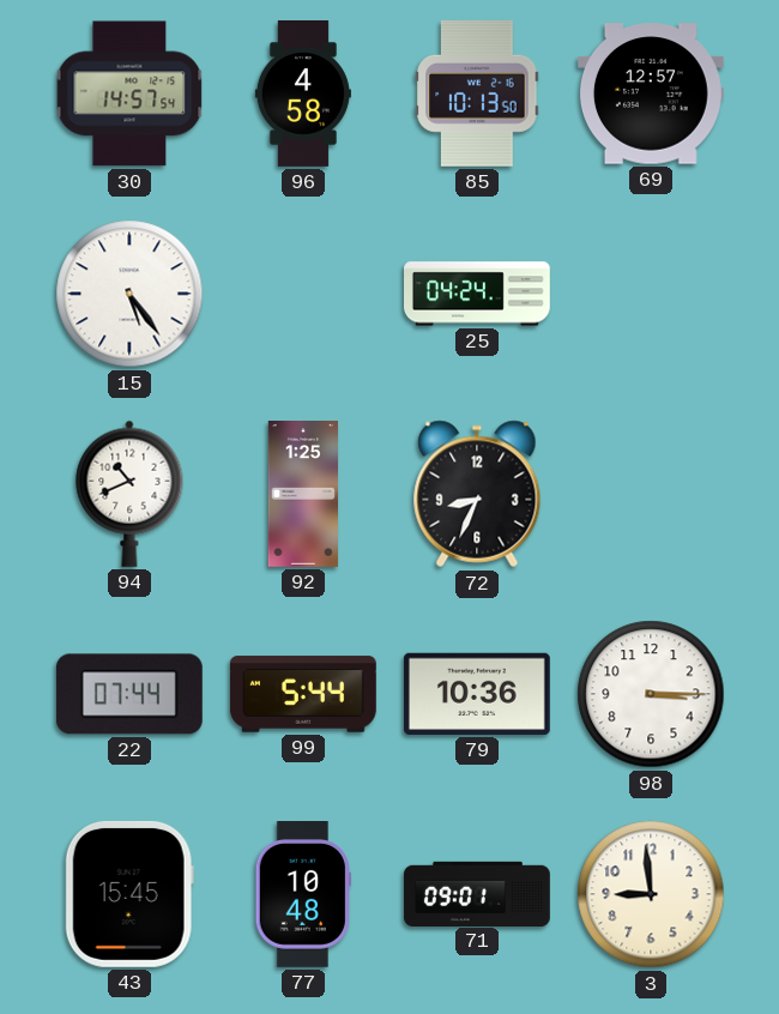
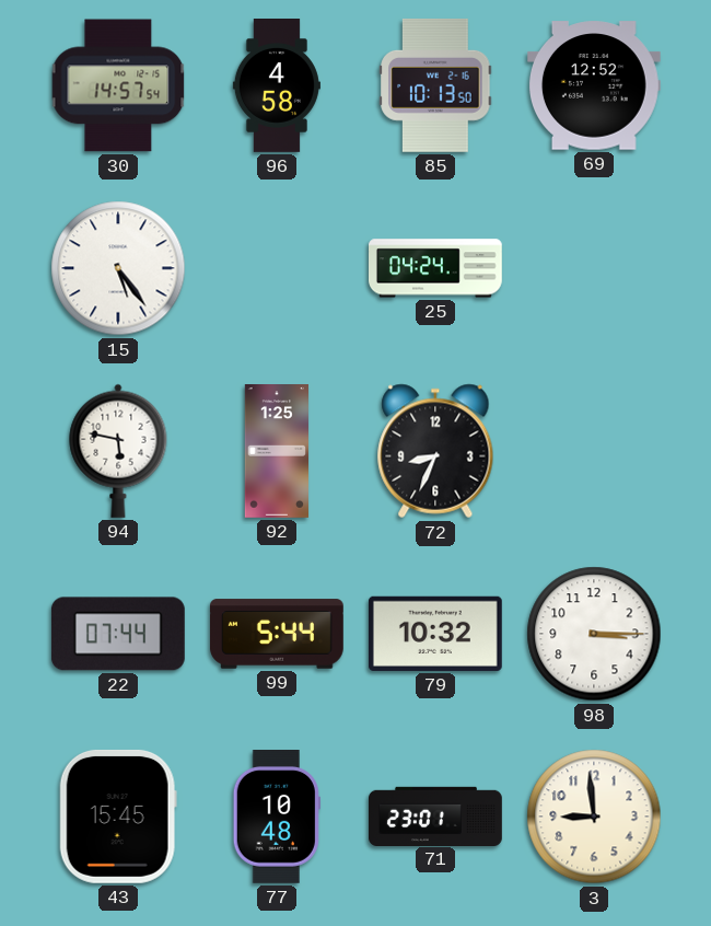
69: 12:57 -> 12:52 (594, 85)
94: 10:41 -> 5:47 (118, 451)
79: 10:36 -> 10:32 (435, 634)
71: 09:01 -> 23:01 (436, 815)
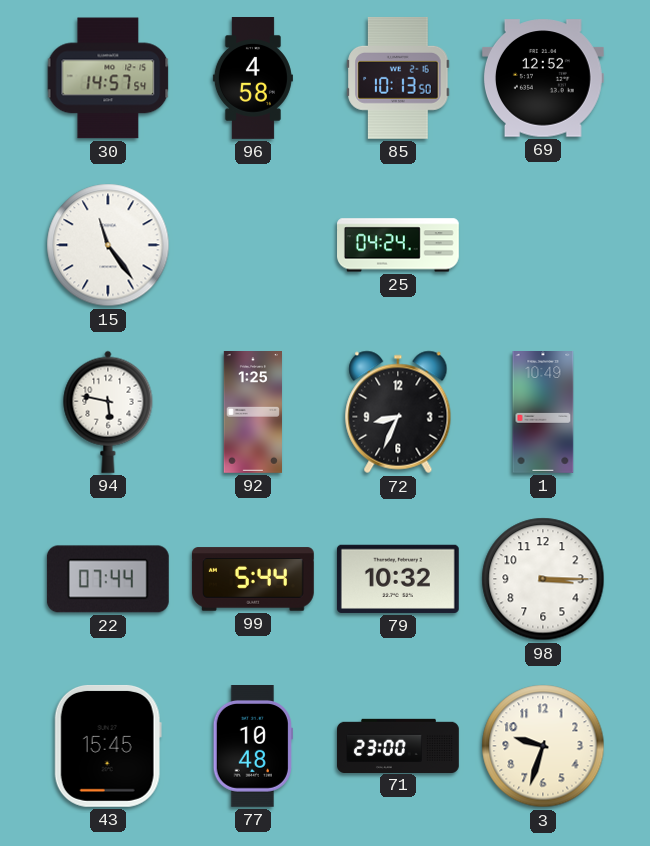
15: 5:24 -> 11:24 (108, 245)
1: none -> 10:49 (543, 413)
71: 23:01 -> 23:00 (399, 745)
3: 8:59 -> 9:33 (543, 746)
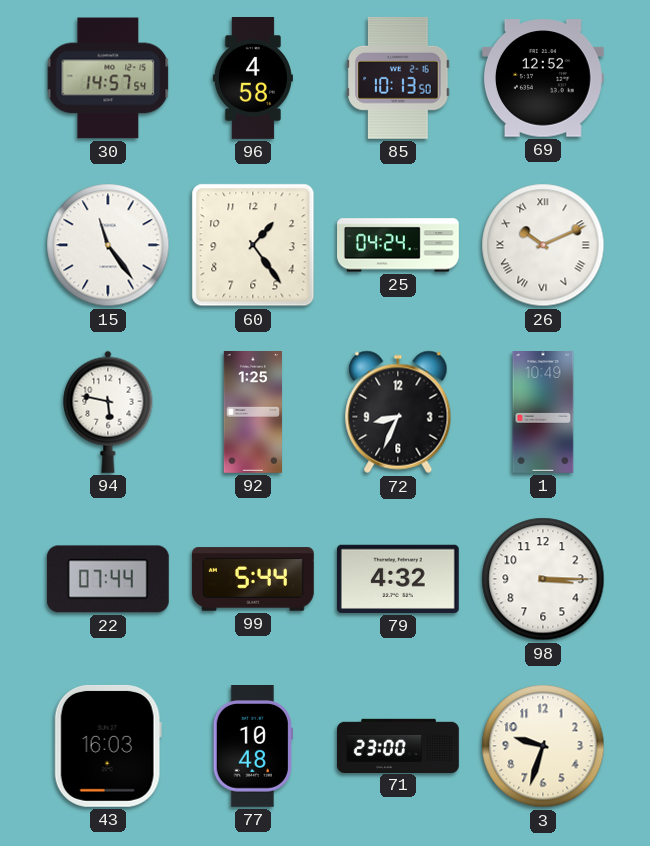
60: none -> 1:24 (253, 245)
26: none -> 10:11 (543, 245)
79: 10:32 -> 4:32 (398, 579)
43: 15:45 -> 16:03 (108, 746)
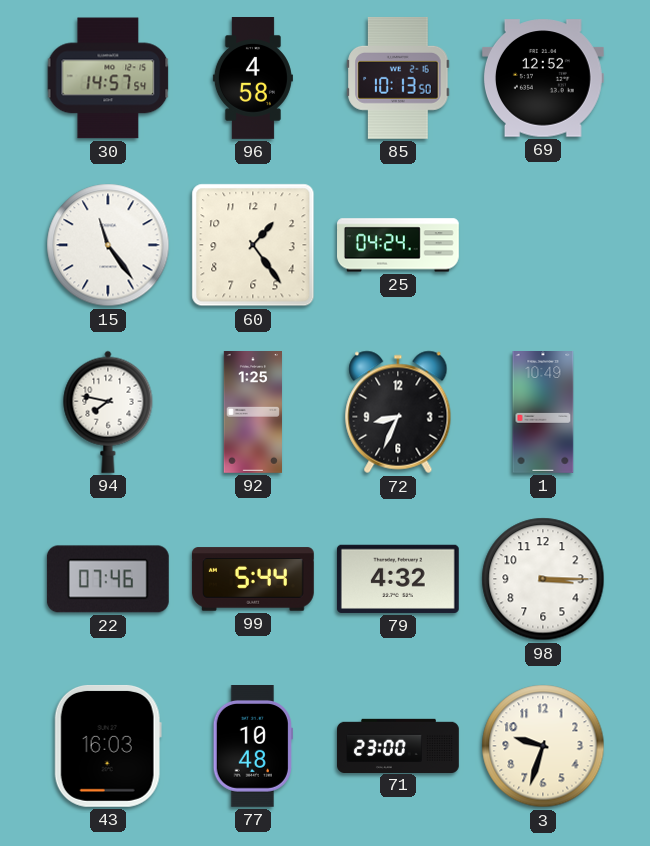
26: 10:11 -> none (543, 245)
94: 5:47 -> 7:47 (108, 412)
22: 07:44 -> 07:46 (108, 579)
